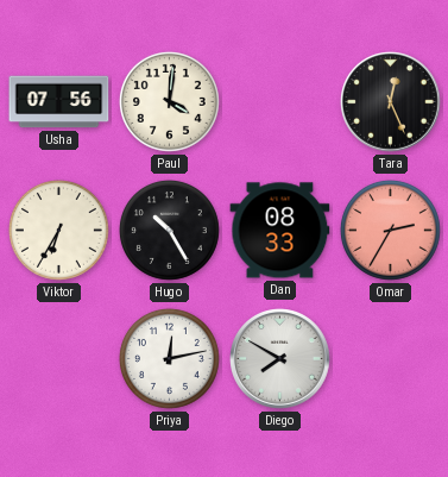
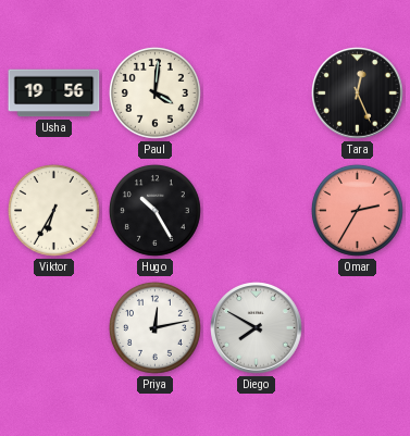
Usha: 07:56 -> 19:56 (54, 94)
Dan: 08:33 -> none (280, 231)
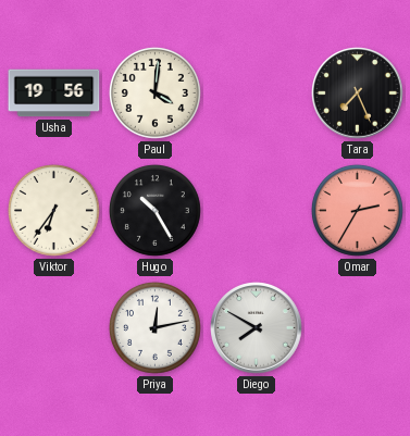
Tara: 12:26 -> 7:26 (358, 94)
Viktor: 6:35 -> 6:36 (53, 210)
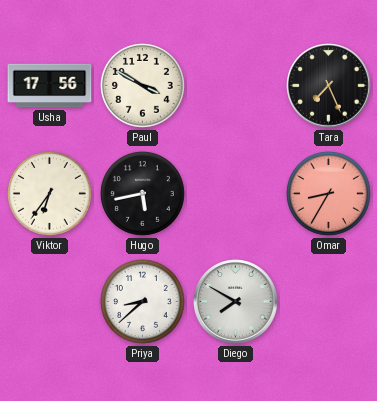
Usha: 19:56 -> 17:56 (50, 86)
Paul: 4:01 -> 3:50 (142, 85)
Hugo: 10:25 -> 5:43 (142, 193)
Omar: 2:35 -> 8:35 (328, 193)
Priya: 12:13 -> 8:38 (142, 301)
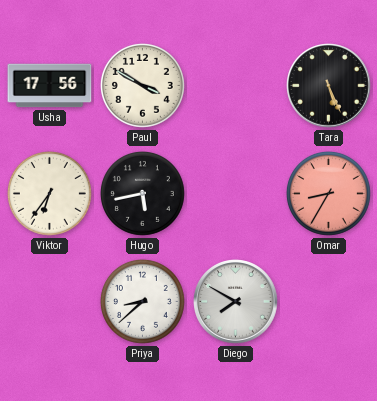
Tara: 7:26 -> 5:26 (329, 86)
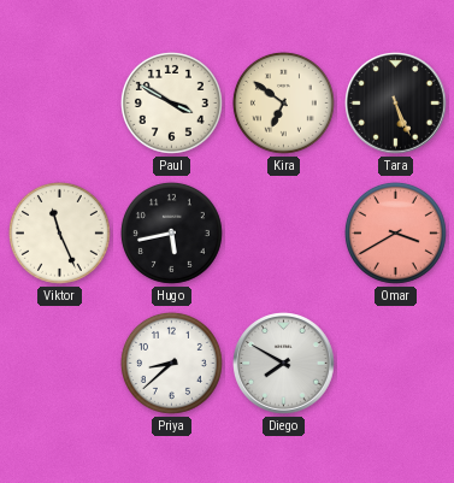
Usha: 17:56 -> none (50, 86)
Kira: none -> 6:51 (283, 102)
Viktor: 6:36 -> 11:26 (59, 232)
Omar: 8:35 -> 3:40 (395, 232)
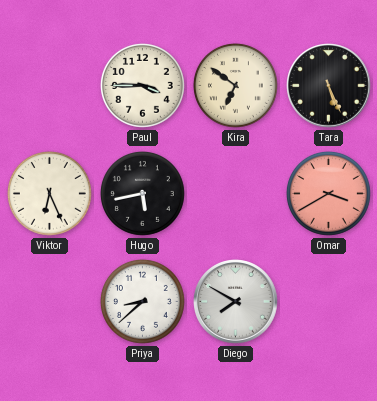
Paul: 3:50 -> 3:45 (142, 85)
Viktor: 11:26 -> 6:26 (49, 193)
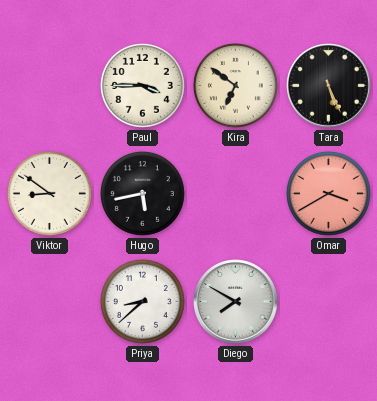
Viktor: 6:26 -> 8:51 (49, 193)
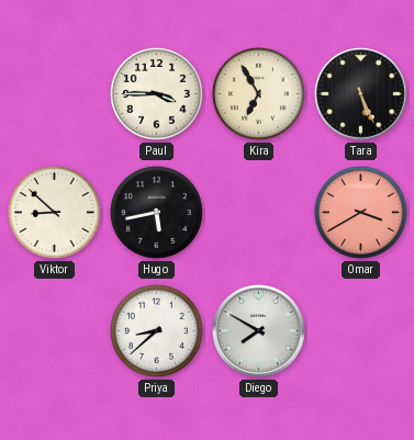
Kira: 6:51 -> 6:55 (258, 93)
Viktor: 8:51 -> 8:52 (54, 212)
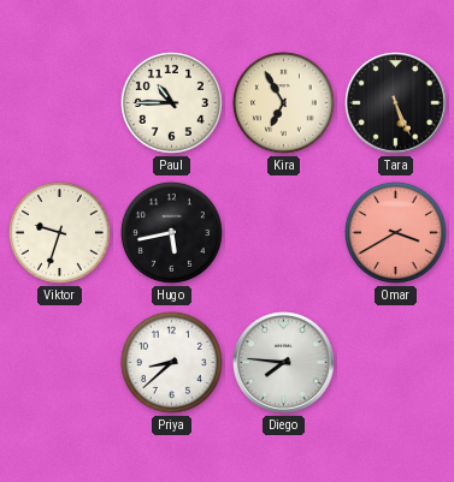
Paul: 3:45 -> 10:45 (171, 102)
Viktor: 8:52 -> 9:33 (59, 232)
Diego: 7:50 -> 7:46 (284, 363)
